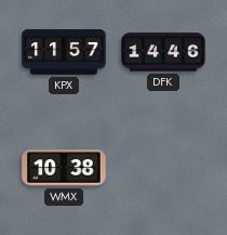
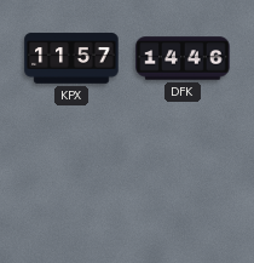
WMX: 10:38 -> none (64, 168)
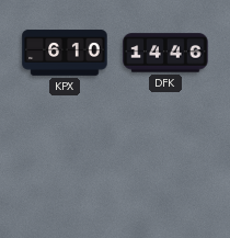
KPX: 11:57 -> 6:10 (65, 53)
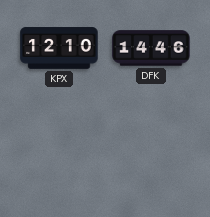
KPX: 6:10 -> 12:10 (59, 48)
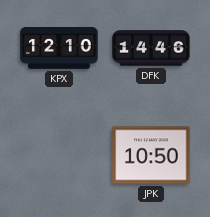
JPK: none -> 10:50 (151, 155)
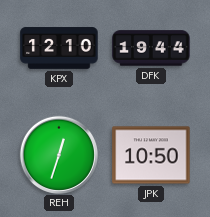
DFK: 14:46 -> 19:44 (151, 48)
REH: none -> 12:33 (58, 154)
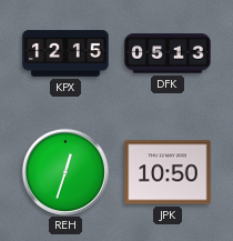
KPX: 12:10 -> 12:15 (65, 53)
DFK: 19:44 -> 05:13 (168, 53)
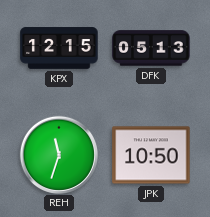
REH: 12:33 -> 11:33 (58, 154)
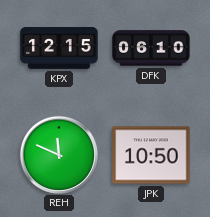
DFK: 05:13 -> 06:10 (151, 48)
REH: 11:33 -> 11:49 (58, 154)
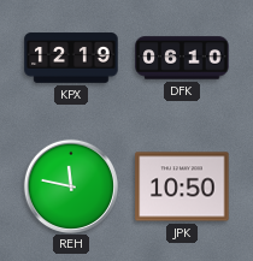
KPX: 12:15 -> 12:19 (71, 58)
REH: 11:49 -> 11:47 (70, 185)
